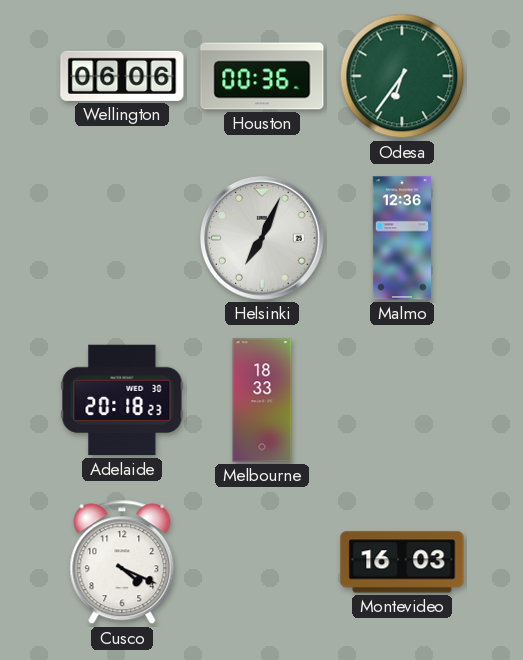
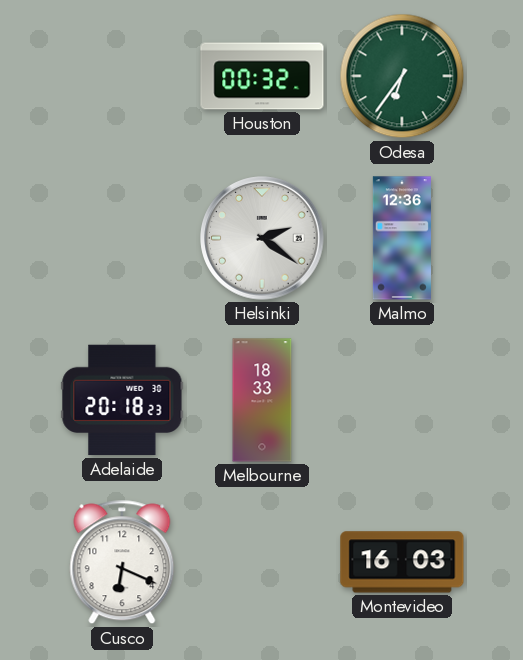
Wellington: 06:06 -> none (122, 76)
Houston: 00:36 -> 00:32 (262, 76)
Helsinki: 7:04 -> 2:21 (262, 238)
Cusco: 4:19 -> 6:19 (122, 562)
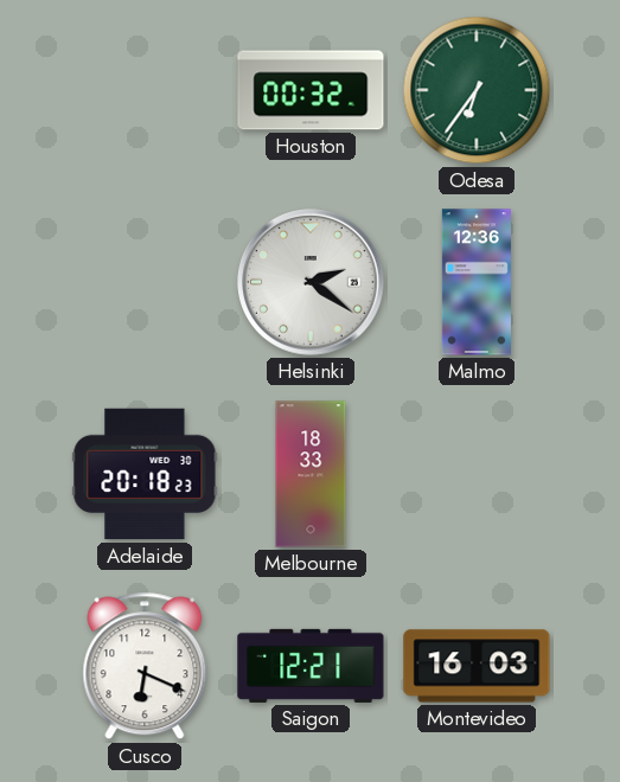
Saigon: none -> 12:21 (311, 666)
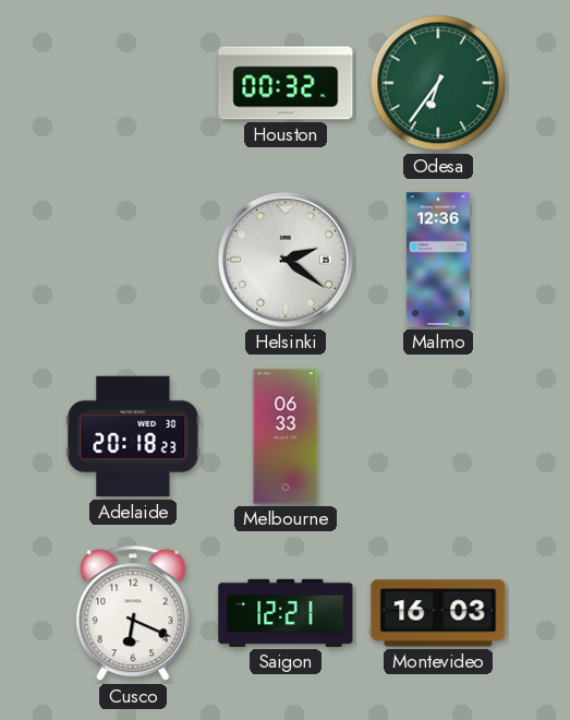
Melbourne: 18:33 -> 06:33 (286, 436)
